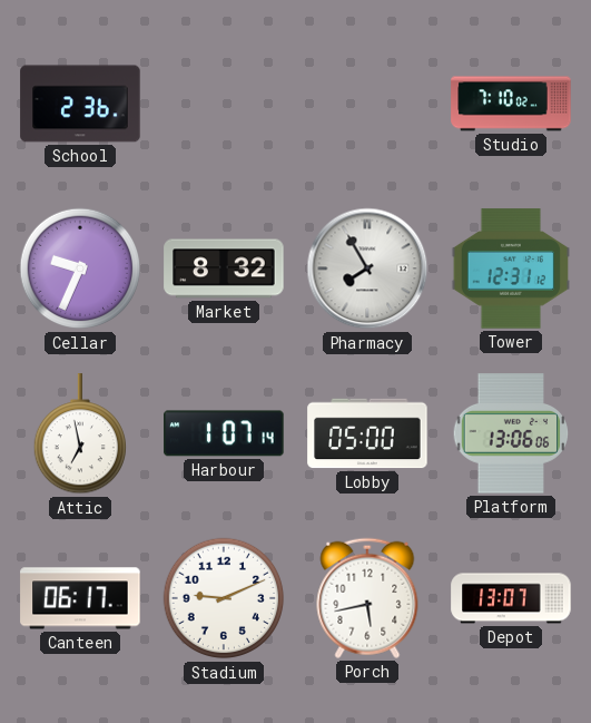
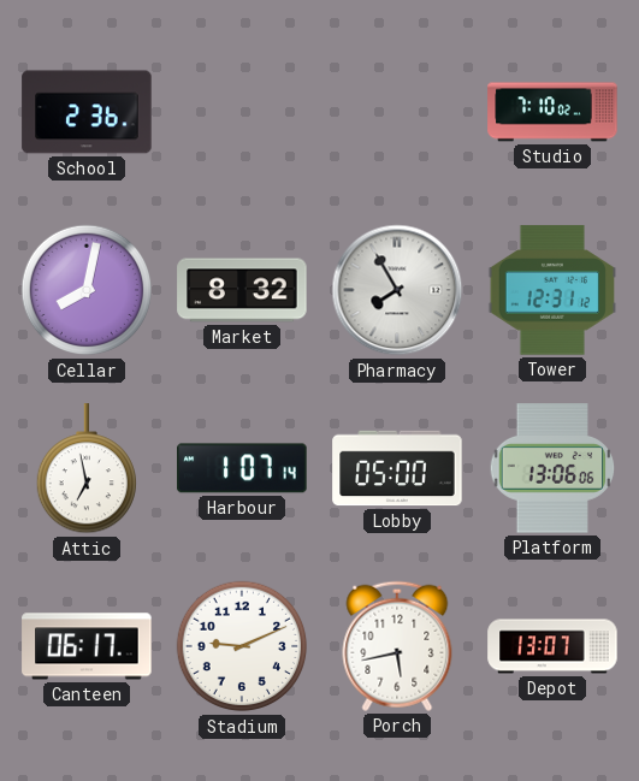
Cellar: 9:34 -> 8:02 (87, 290)
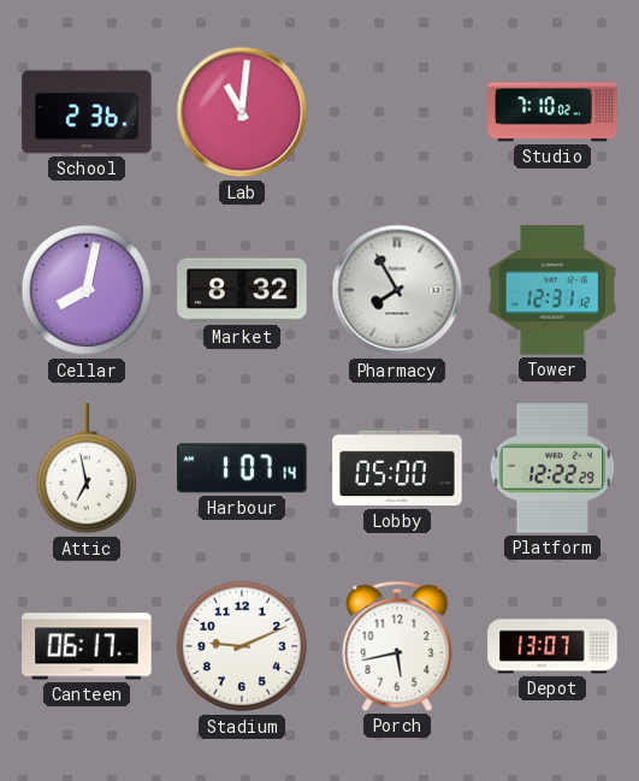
Lab: none -> 11:01 (242, 112)
Platform: 13:06 -> 12:22 (552, 468)
